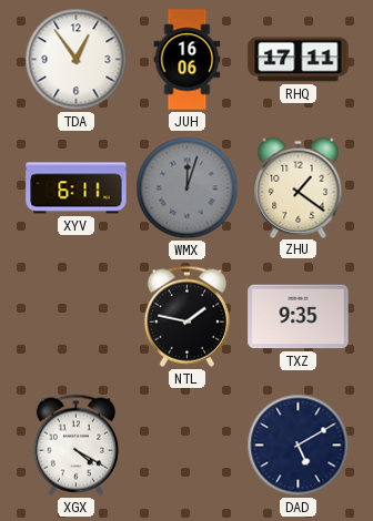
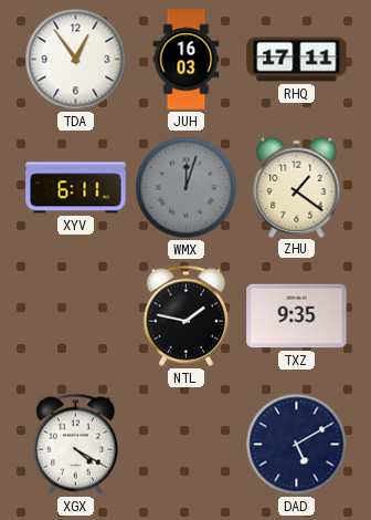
JUH: 16:06 -> 16:03 (187, 60)
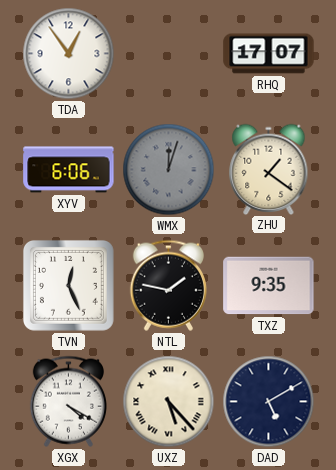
JUH: 16:03 -> none (187, 60)
RHQ: 17:11 -> 17:07 (269, 54)
XYV: 6:11 -> 6:06 (69, 170)
TVN: none -> 12:26 (68, 285)
UXZ: none -> 5:23 (169, 402)
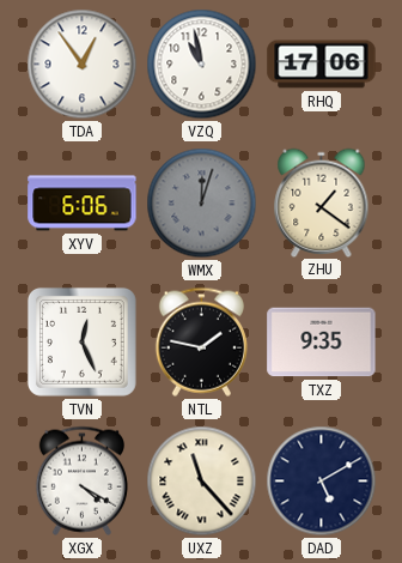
VZQ: none -> 10:58 (202, 65)
RHQ: 17:07 -> 17:06 (322, 65)
UXZ: 5:23 -> 11:23 (202, 482)
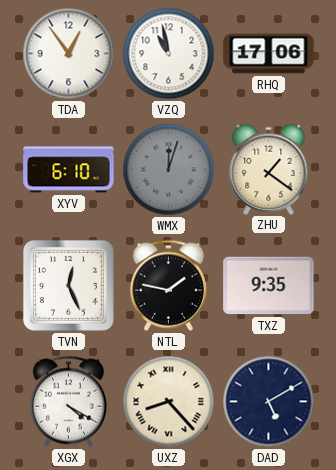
XYV: 6:06 -> 6:10 (69, 170)
UXZ: 11:23 -> 8:23 (169, 402)
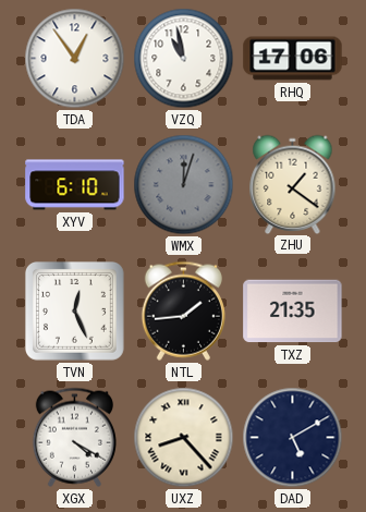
NTL: 1:47 -> 1:44 (183, 310)
TXZ: 9:35 -> 21:35 (293, 312)
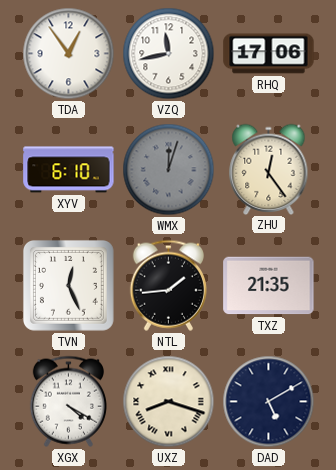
VZQ: 10:58 -> 11:43 (169, 54)
ZHU: 1:21 -> 12:24 (269, 169)
UXZ: 8:23 -> 8:18 (169, 402)
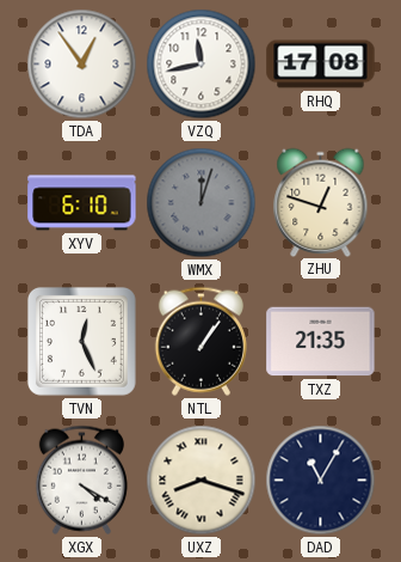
RHQ: 17:06 -> 17:08 (321, 65)
ZHU: 12:24 -> 12:48 (321, 202)
NTL: 1:44 -> 1:06 (200, 341)
DAD: 5:10 -> 11:05 (321, 481)
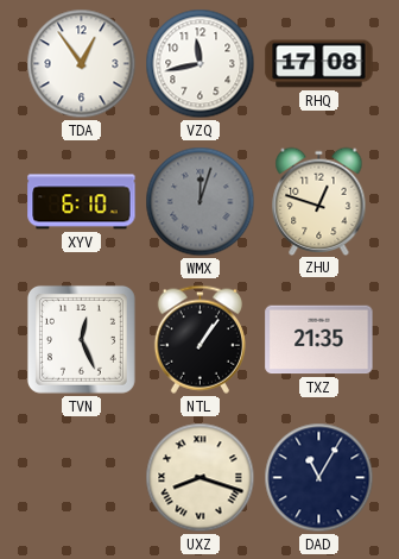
XGX: 4:20 -> none (81, 479)
